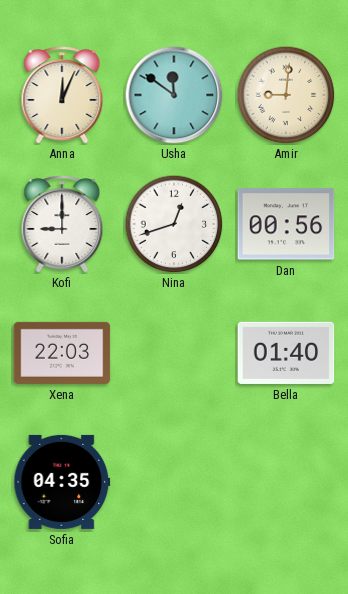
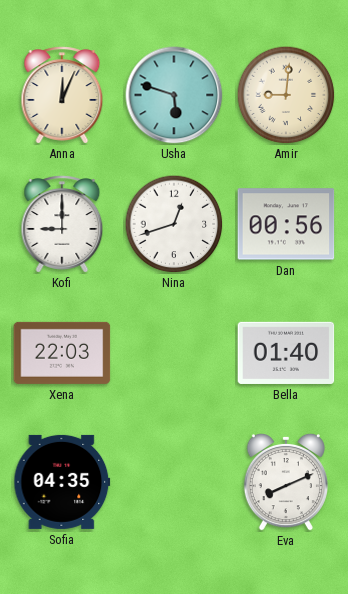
Usha: 11:51 -> 5:48 (174, 95)
Eva: none -> 8:11 (286, 482)
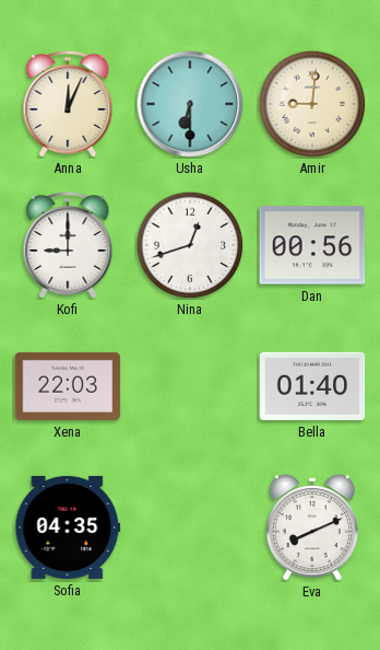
Usha: 5:48 -> 6:30 (190, 104)
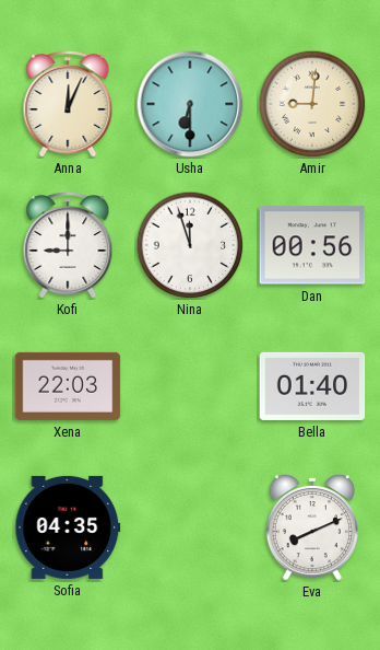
Nina: 12:42 -> 11:57 (190, 245)
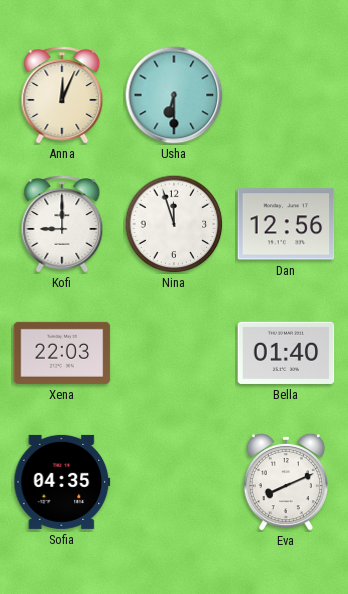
Amir: 9:01 -> none (312, 104)
Dan: 00:56 -> 12:56 (286, 224)
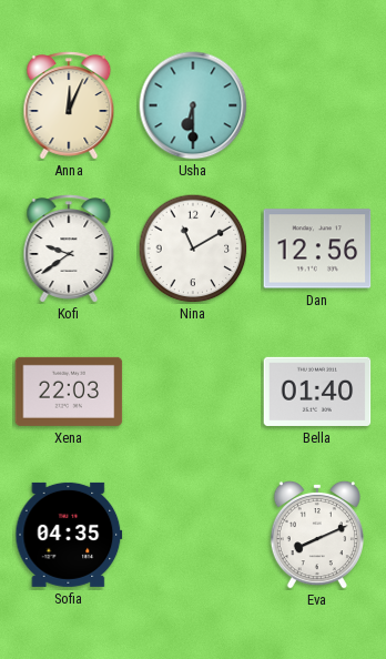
Kofi: 9:00 -> 9:39 (69, 249)
Nina: 11:57 -> 11:10 (193, 249)
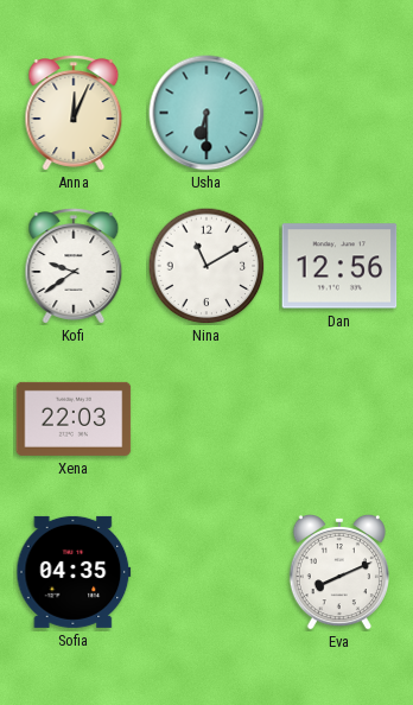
Bella: 01:40 -> none (317, 392)
